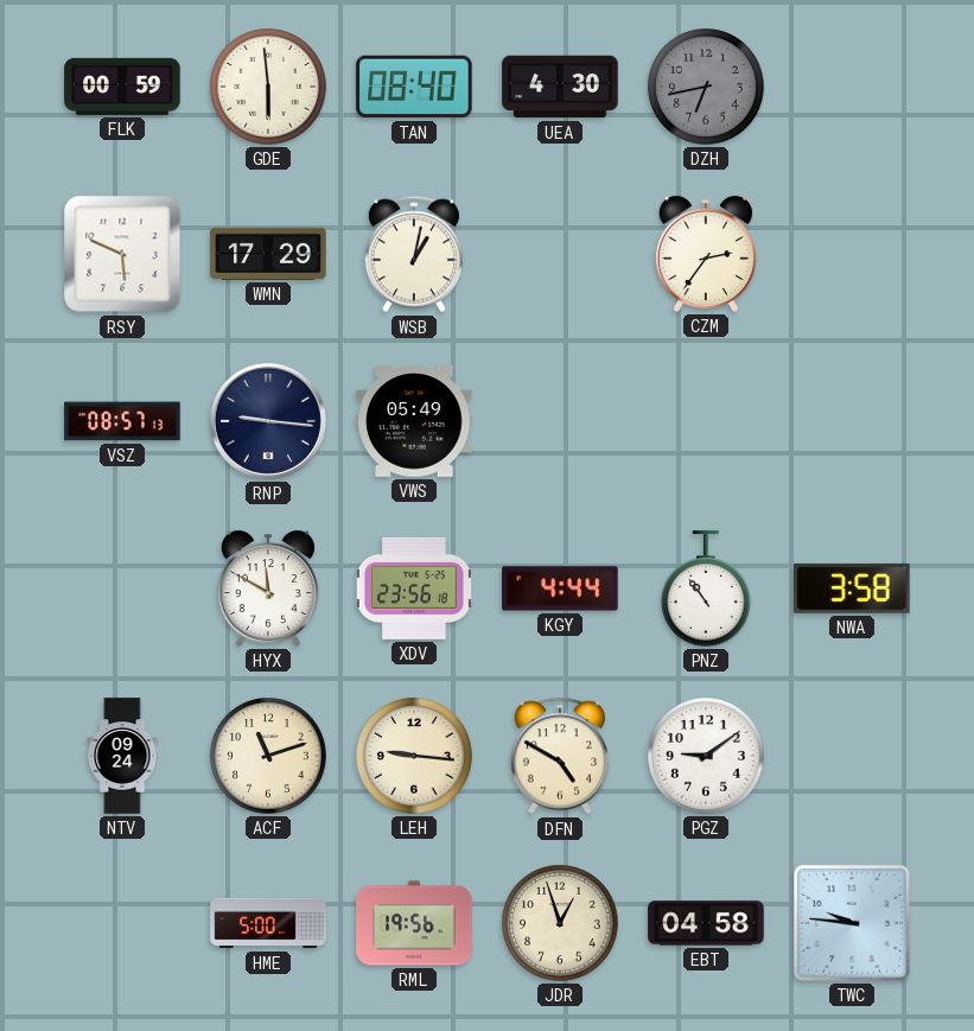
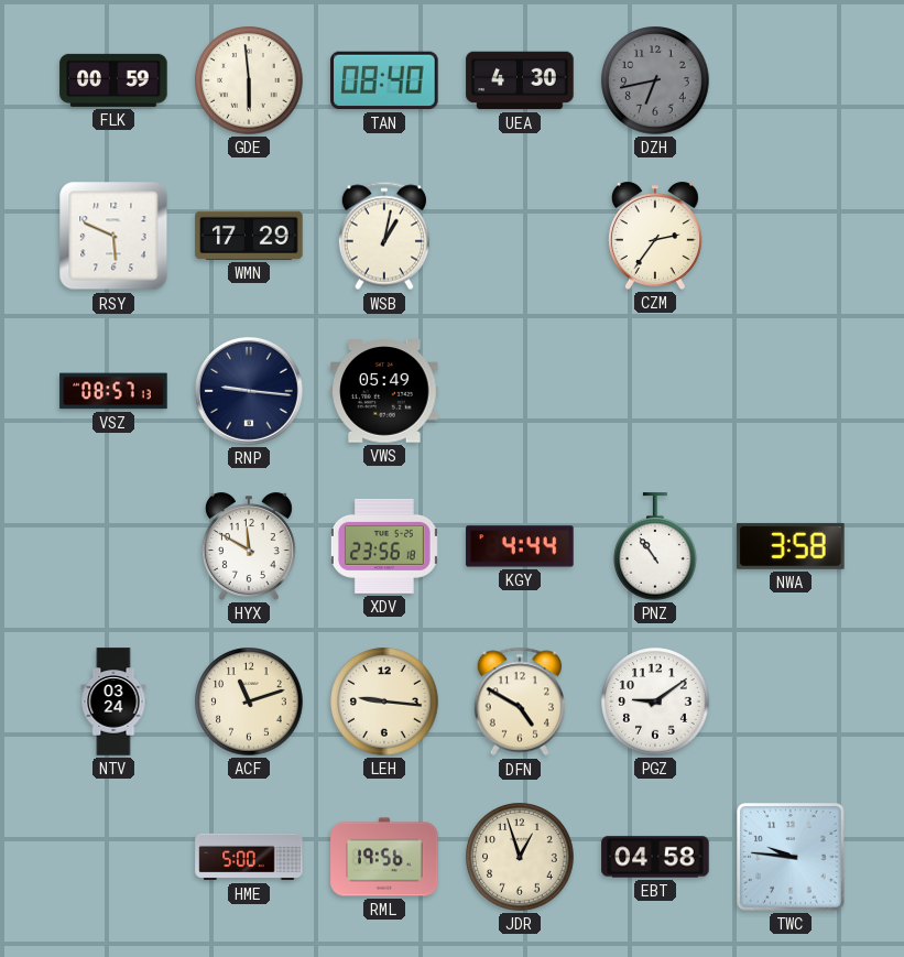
NTV: 09:24 -> 03:24 (113, 702)
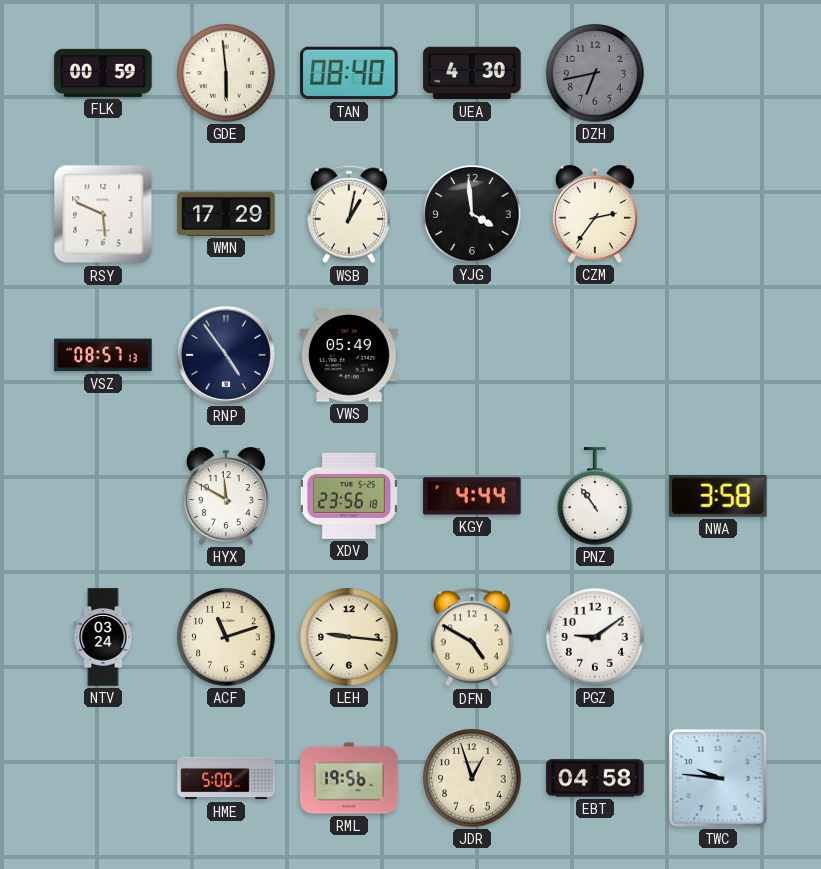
YJG: none -> 3:59 (472, 214)
RNP: 9:16 -> 4:54 (226, 355)
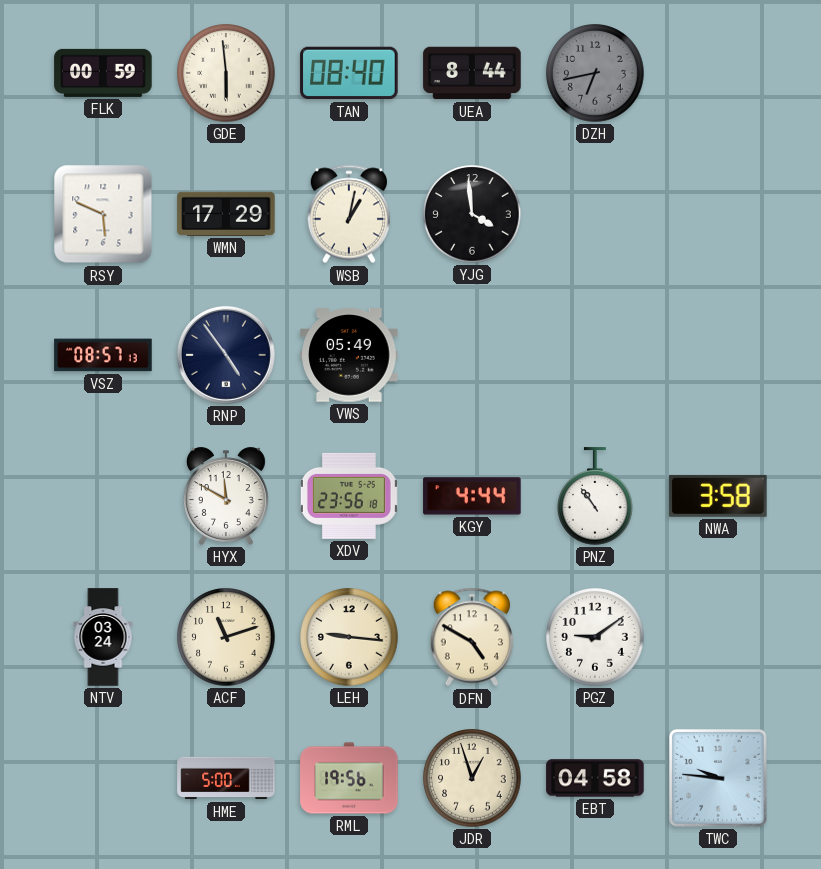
UEA: 4:30 -> 8:44 (472, 73)
CZM: 2:36 -> none (595, 214)
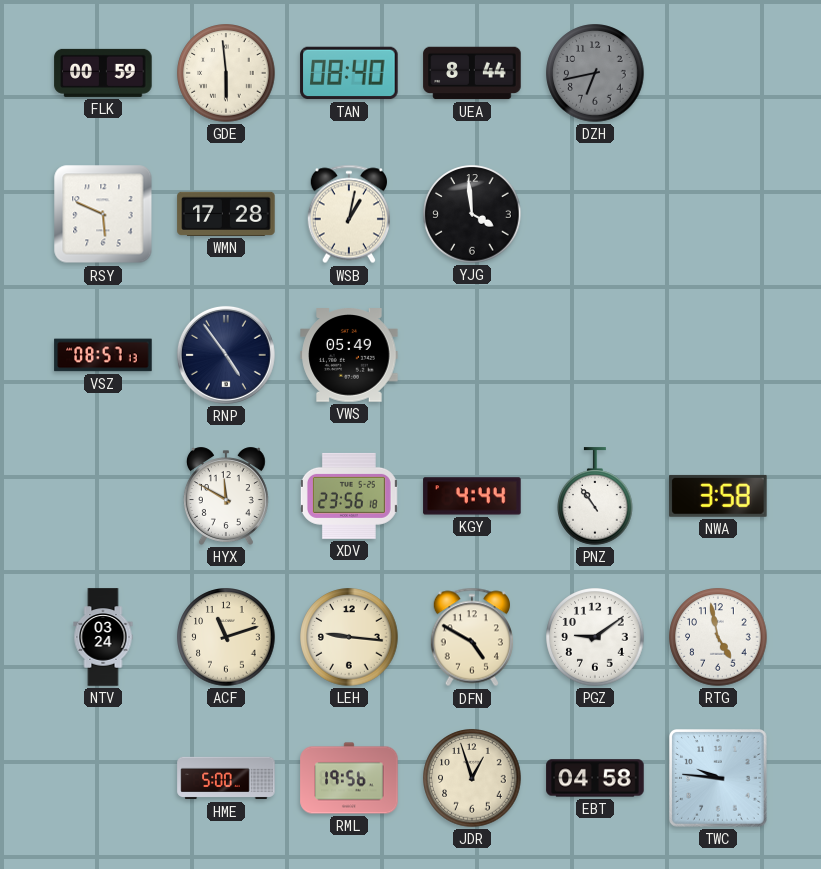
WMN: 17:29 -> 17:28 (226, 214)
RTG: none -> 4:58 (718, 637)
